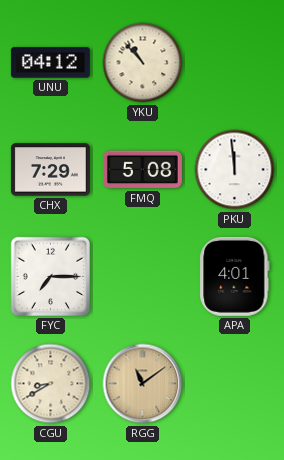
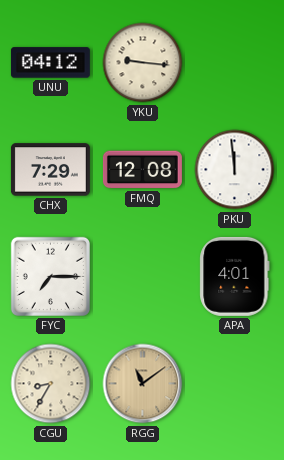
YKU: 10:53 -> 9:16 (143, 63)
FMQ: 5:08 -> 12:08 (142, 170)
CGU: 8:40 -> 8:35 (51, 384)
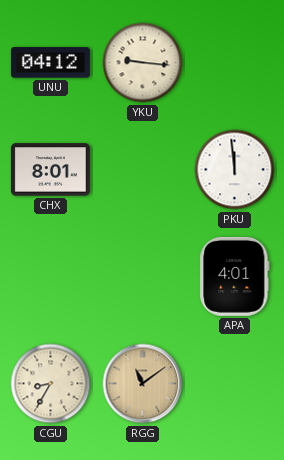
CHX: 7:29 -> 8:01 (50, 170)
FMQ: 12:08 -> none (142, 170)
FYC: 7:15 -> none (50, 276)
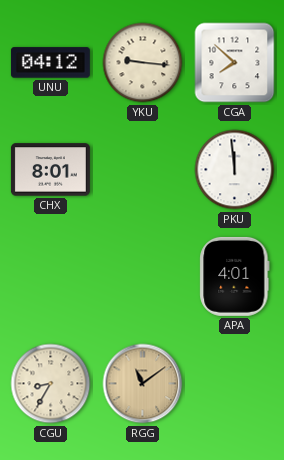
CGA: none -> 7:52 (235, 63)
